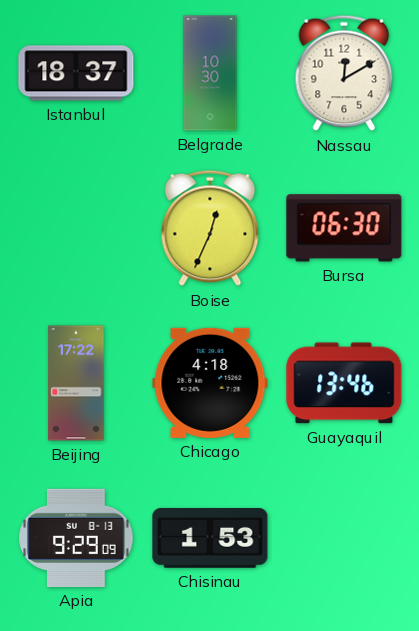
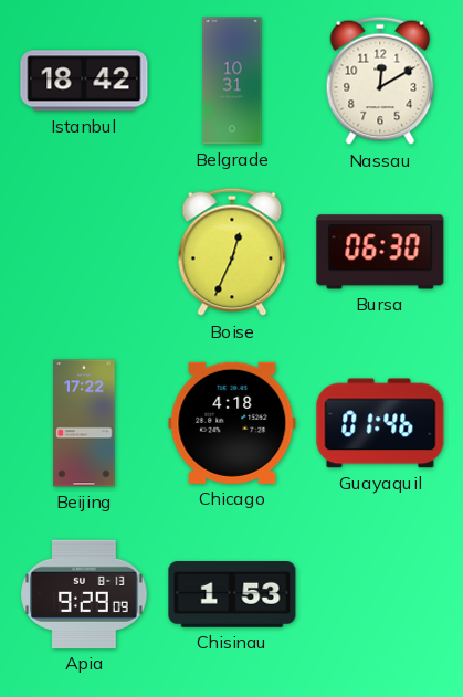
Istanbul: 18:37 -> 18:42 (84, 81)
Belgrade: 10:30 -> 10:31 (232, 81)
Guayaquil: 13:46 -> 01:46 (380, 423)
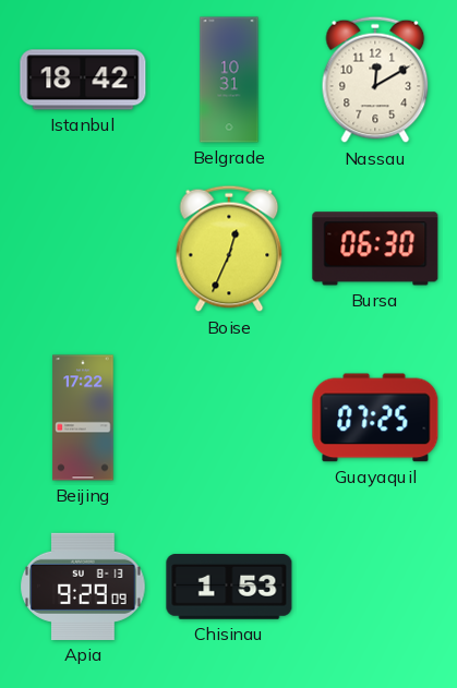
Chicago: 4:18 -> none (232, 423)
Guayaquil: 01:46 -> 07:25 (375, 418)
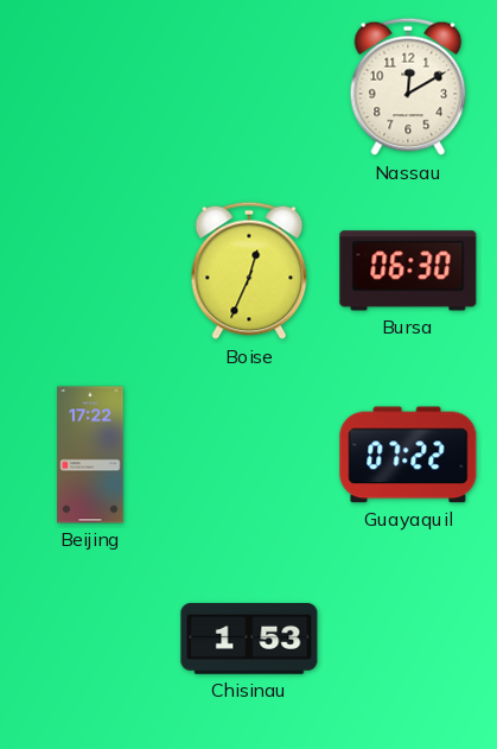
Istanbul: 18:42 -> none (83, 80)
Belgrade: 10:31 -> none (229, 80)
Guayaquil: 07:25 -> 07:22 (408, 455)
Apia: 9:29 -> none (83, 587)
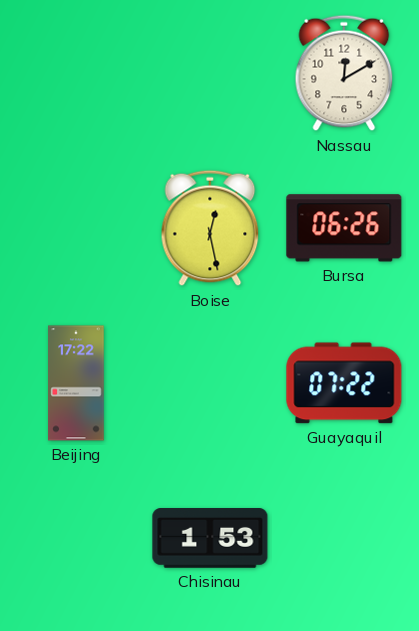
Boise: 12:34 -> 12:28 (210, 228)
Bursa: 06:30 -> 06:26 (344, 228)
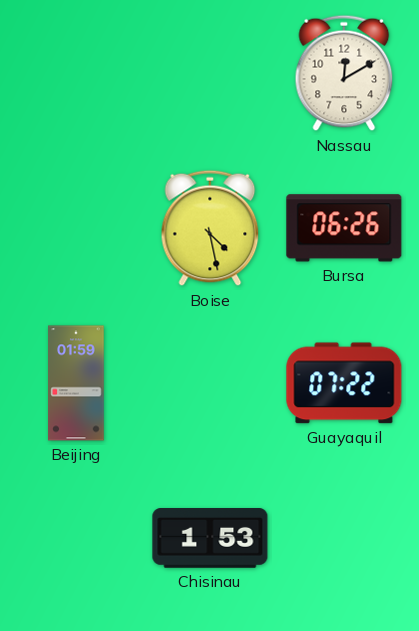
Boise: 12:28 -> 4:28 (210, 228)
Beijing: 17:22 -> 01:59 (76, 383)
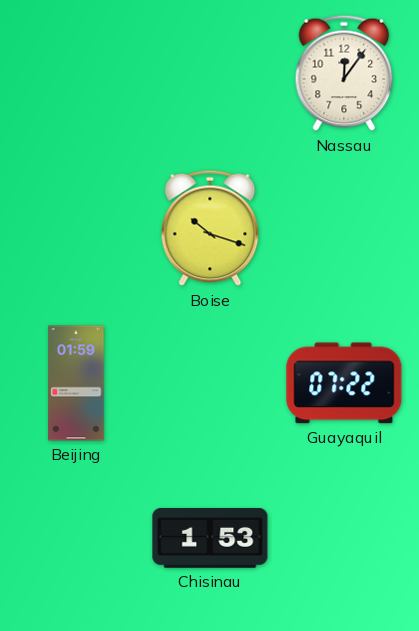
Nassau: 12:10 -> 12:06 (344, 73)
Boise: 4:28 -> 10:18 (210, 228)
Bursa: 06:26 -> none (344, 228)
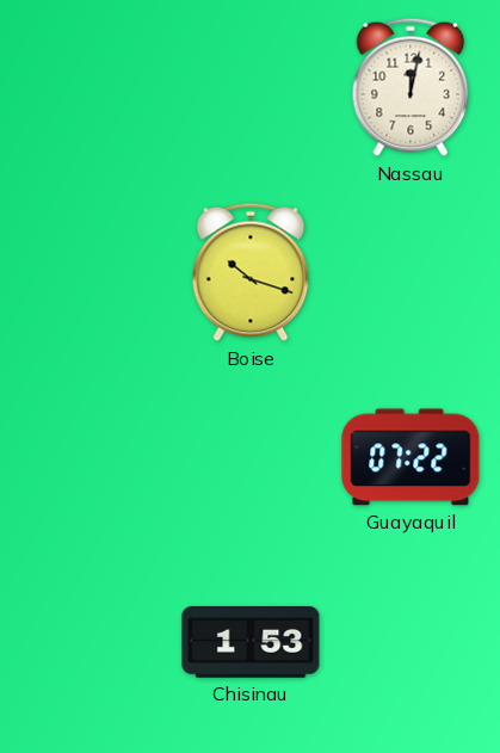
Nassau: 12:06 -> 12:02 (411, 87)
Beijing: 01:59 -> none (76, 383)
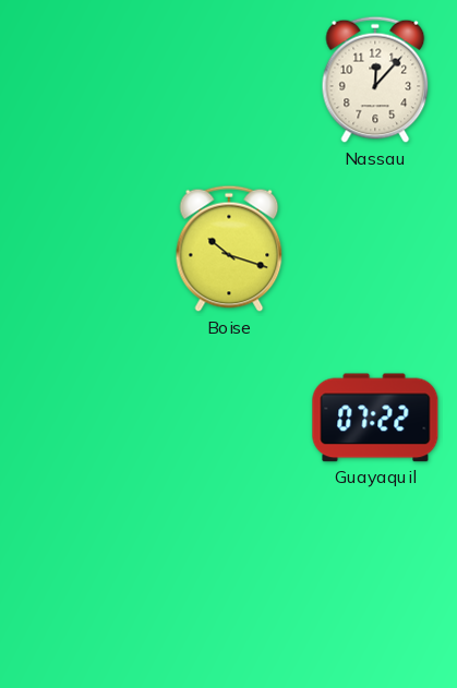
Nassau: 12:02 -> 12:07 (375, 80)
Chisinau: 1:53 -> none (251, 643)
